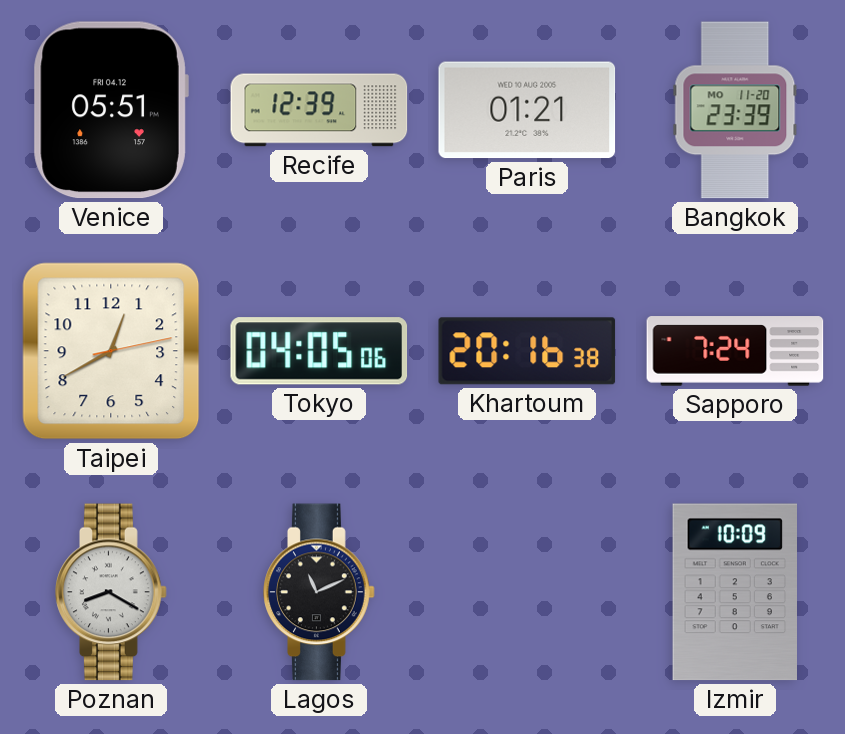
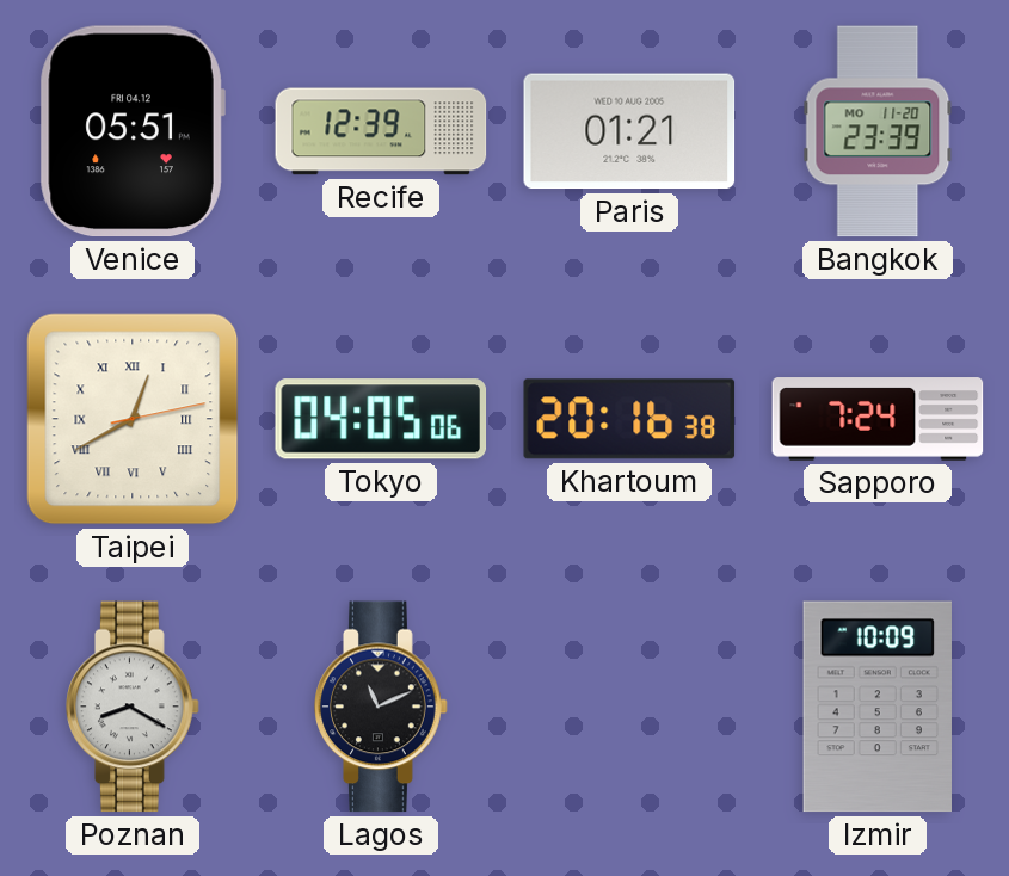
Taipei numerals: Arabic -> Roman (133, 419)
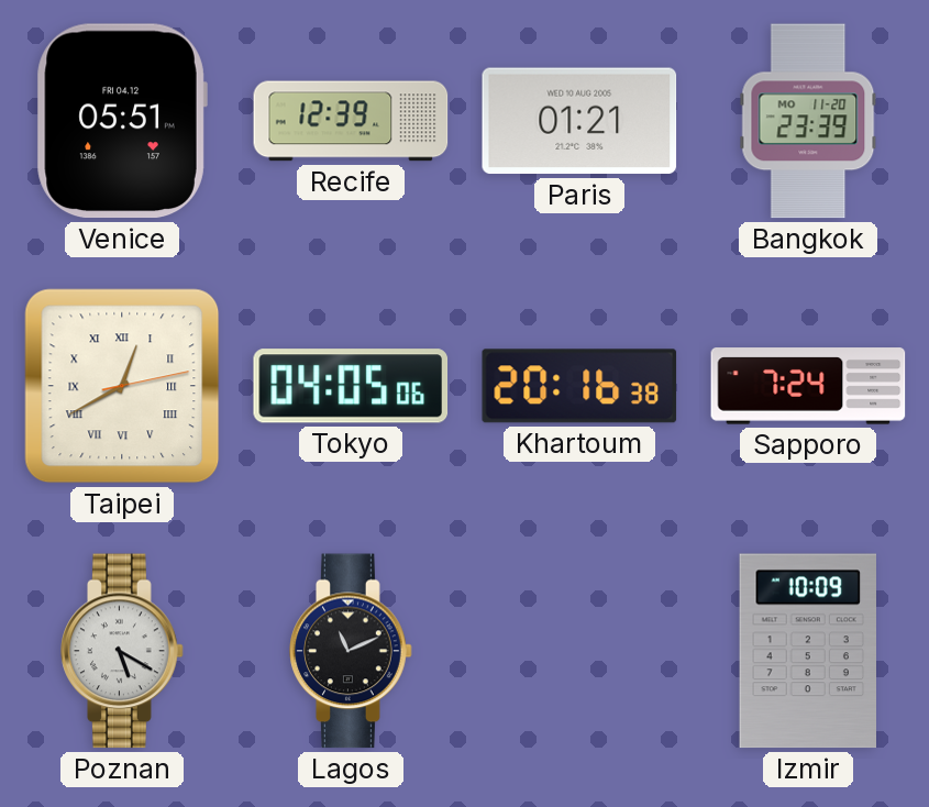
Poznan: 8:20 -> 5:20 (122, 651)
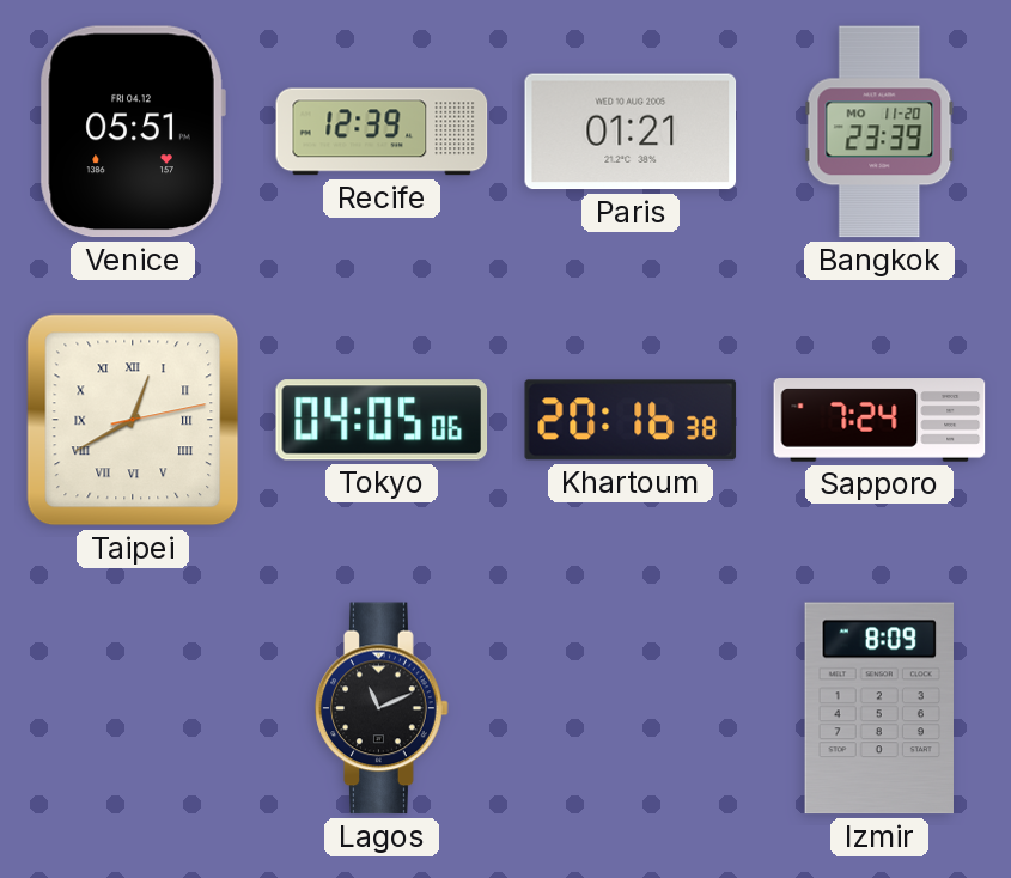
Poznan: 5:20 -> none (122, 651)
Izmir: 10:09 -> 8:09 (878, 708)
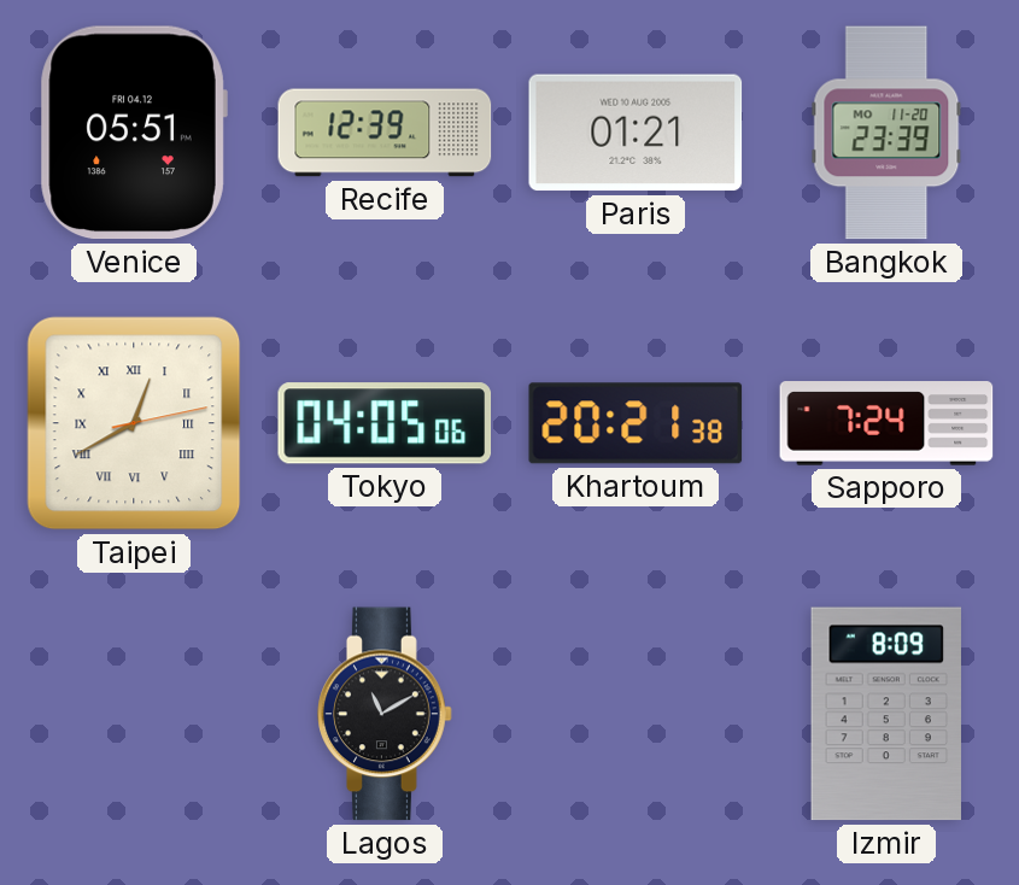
Khartoum: 20:16 -> 20:21 (636, 423)
Lagos: 11:11 -> 11:10 (385, 714)
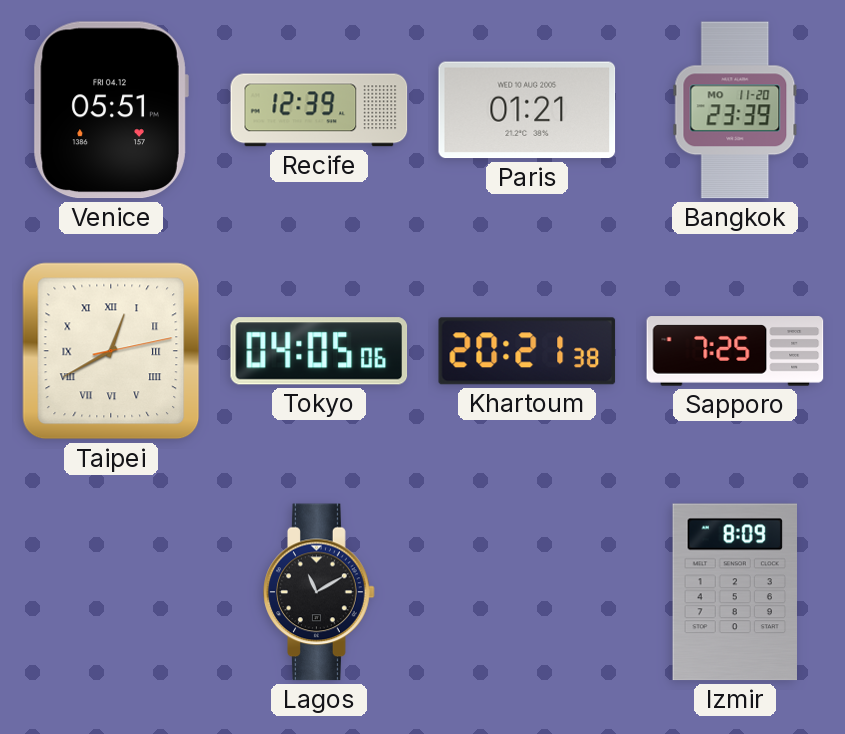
Sapporo: 7:24 -> 7:25 (735, 351)
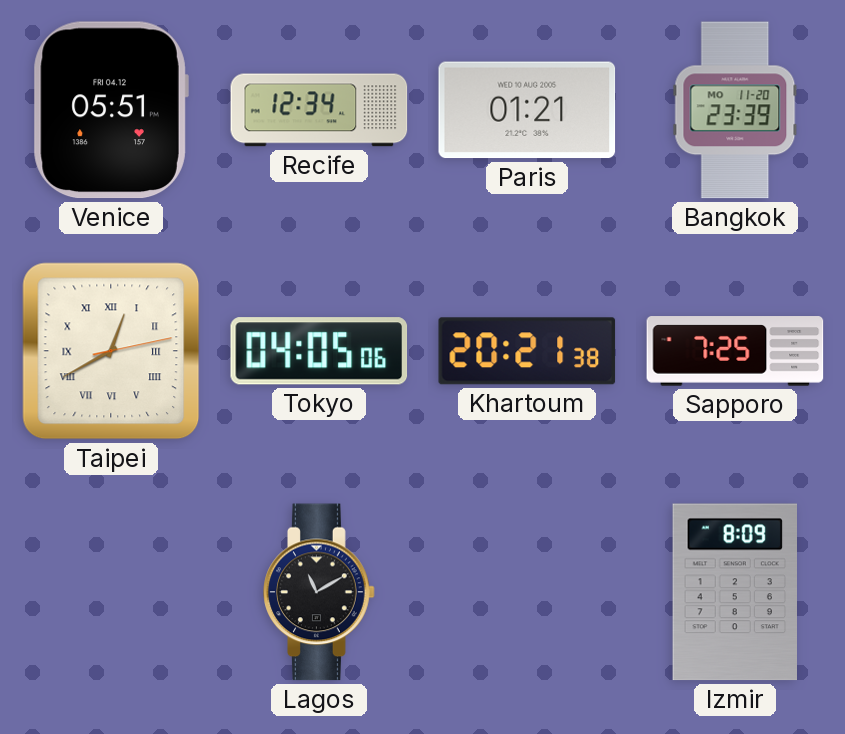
Recife: 12:39 -> 12:34 (319, 110)
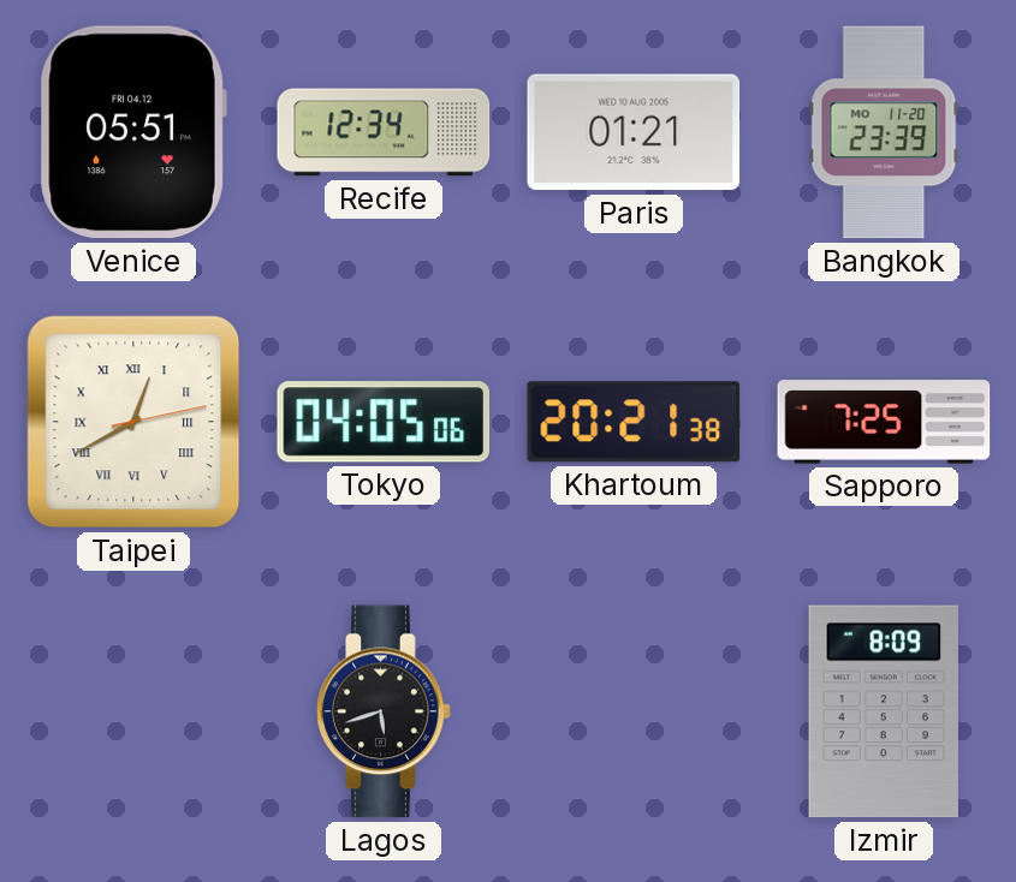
Lagos: 11:10 -> 5:42 (384, 711)
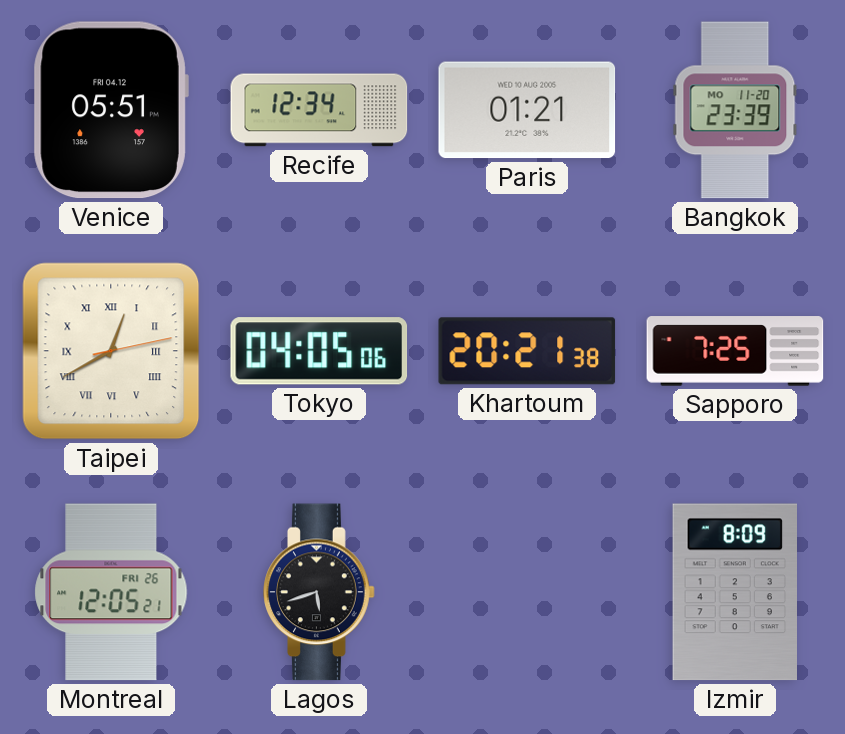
Montreal: none -> 12:05 (111, 592)
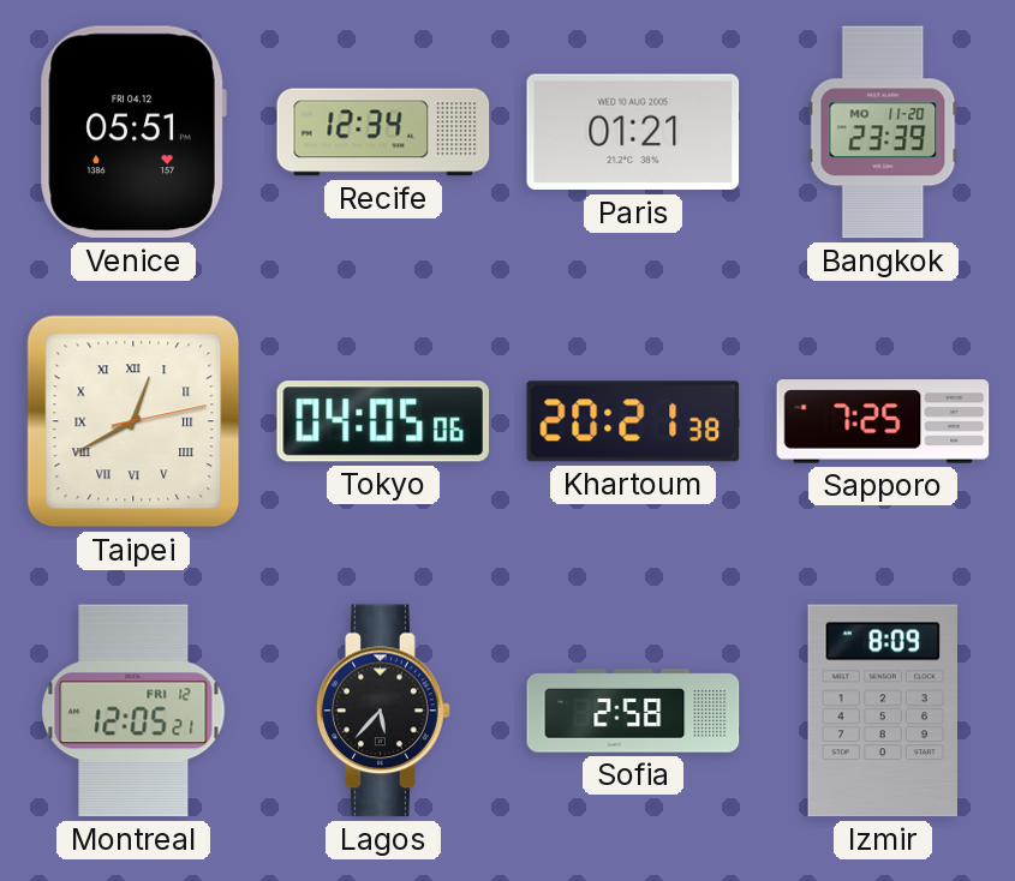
Montreal date: FRI 26 -> FRI 12 (133, 711)
Lagos: 5:42 -> 5:37 (383, 711)
Sofia: none -> 2:58 (633, 711)
